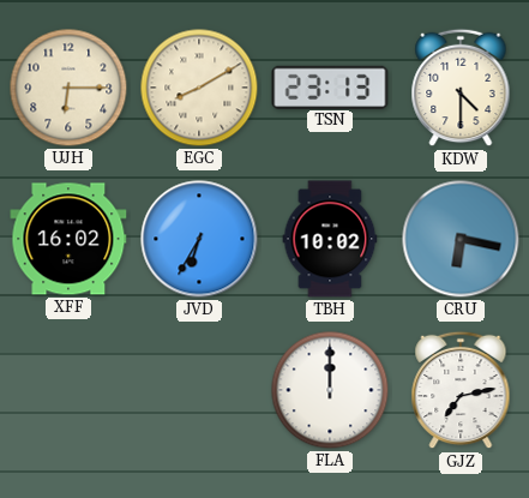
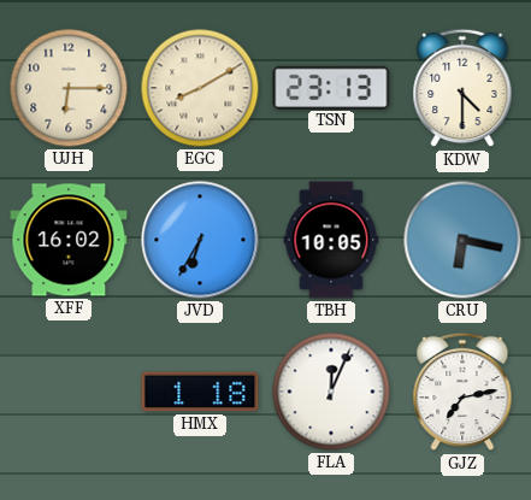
TBH: 10:02 -> 10:05 (331, 240)
HMX: none -> 1:18 (200, 392)
FLA: 12:00 -> 12:04 (331, 392)
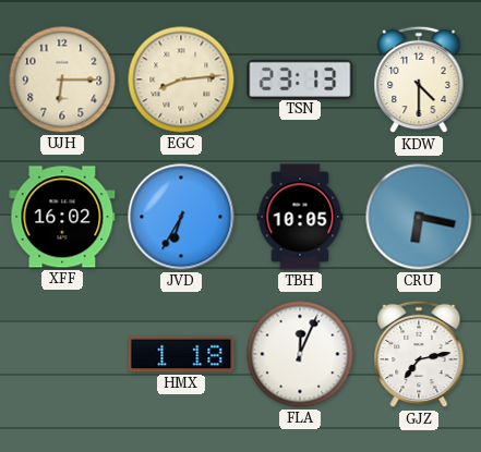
EGC: 8:10 -> 8:14 (181, 80)
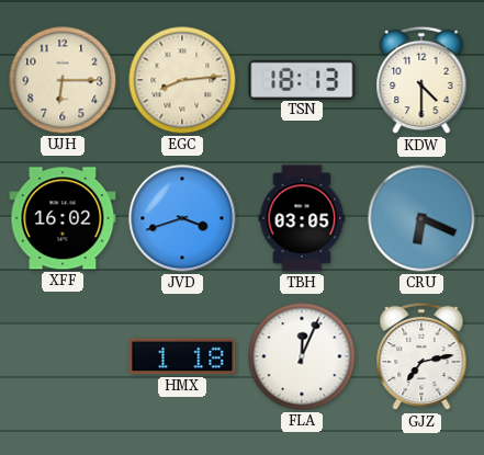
TSN: 23:13 -> 18:13 (302, 79)
JVD: 6:35 -> 3:42 (182, 218)
TBH: 10:05 -> 03:05 (302, 218)
CRU: 6:17 -> 6:19 (421, 218)
